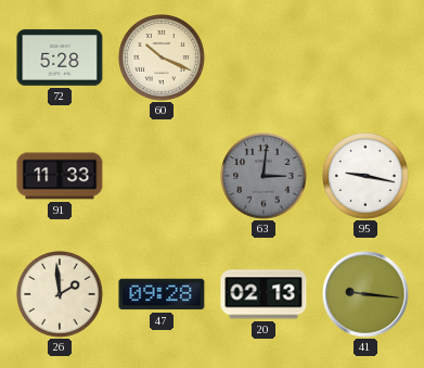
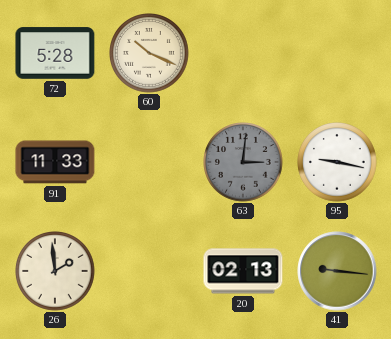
47: 09:28 -> none (162, 294)
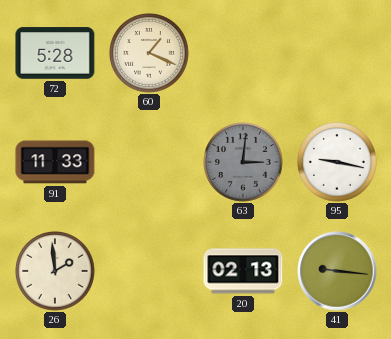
60: 10:19 -> 1:19 (150, 54)
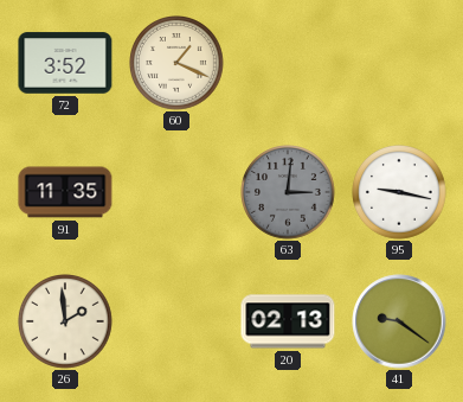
72: 5:28 -> 3:52 (65, 63)
91: 11:33 -> 11:35 (65, 192)
41: 9:16 -> 9:21 (399, 321)
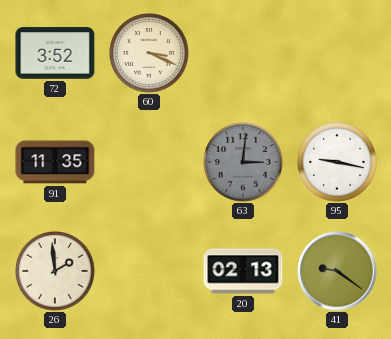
60: 1:19 -> 3:19 (150, 54)
